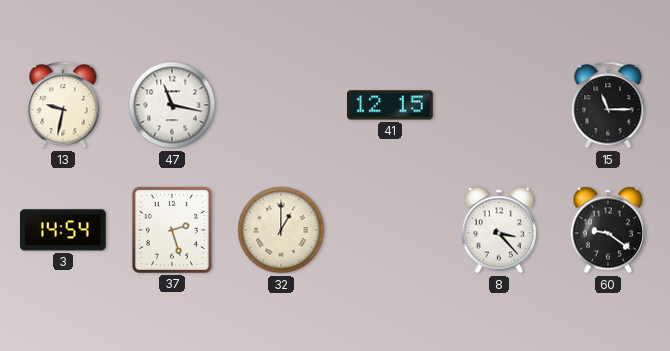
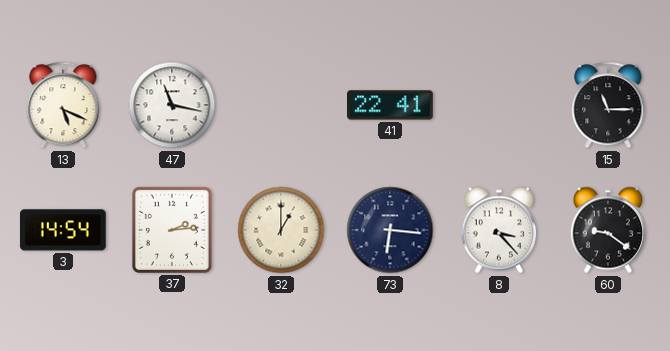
13: 9:32 -> 5:19 (63, 105)
41: 12:15 -> 22:41 (391, 105)
37: 2:27 -> 2:14 (172, 230)
73: none -> 6:16 (390, 230)
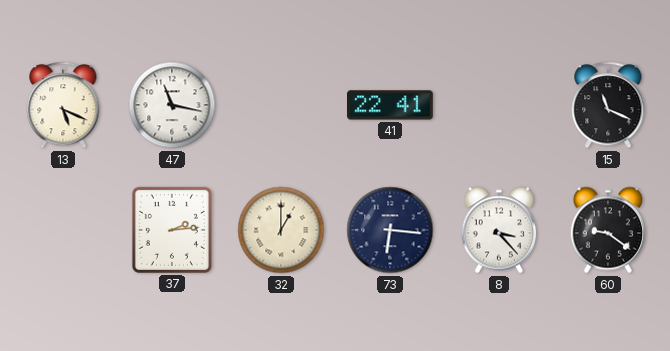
15: 11:15 -> 11:19 (608, 105)
3: 14:54 -> none (63, 230)
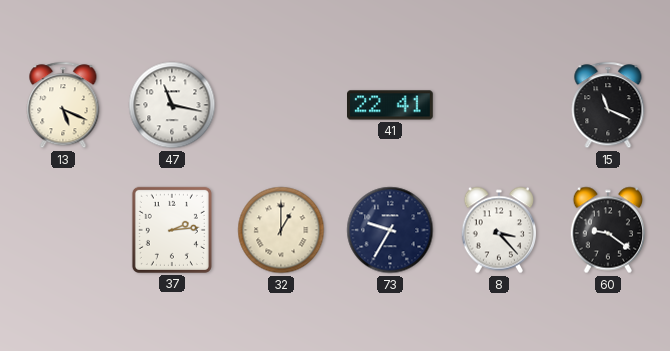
73: 6:16 -> 9:35 (390, 230)
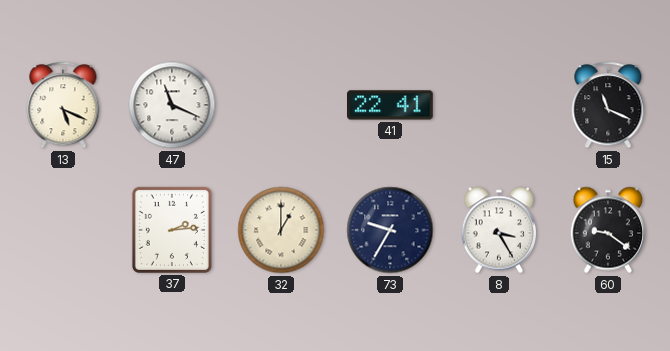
47: 11:17 -> 11:19 (172, 105)
8: 3:23 -> 3:25 (498, 230)
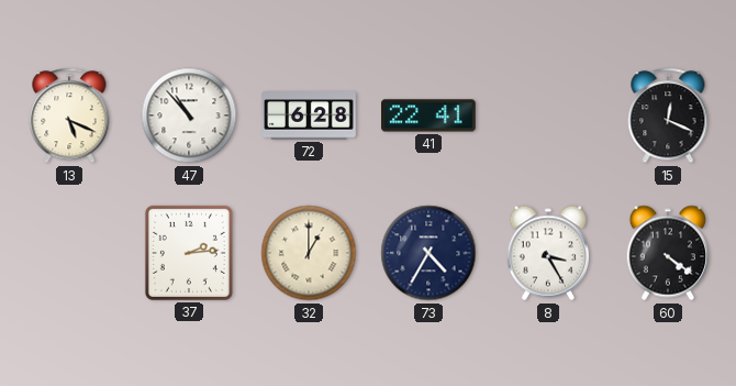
47: 11:19 -> 10:53 (189, 115)
72: none -> 6:28 (309, 115)
15: 11:19 -> 12:19 (668, 115)
73: 9:35 -> 4:35 (428, 253)
60: 9:21 -> 4:21 (667, 253)
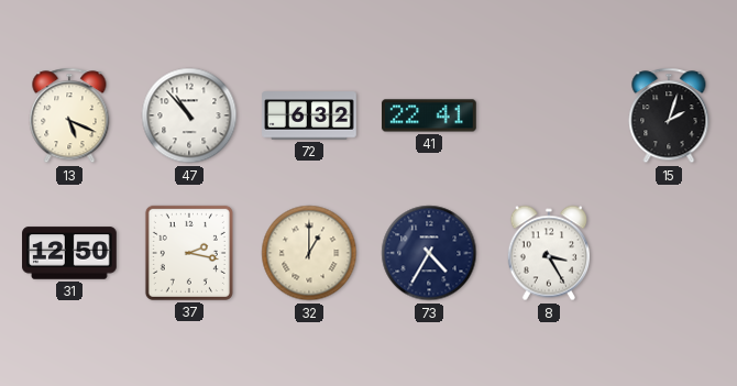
72: 6:28 -> 6:32 (309, 115)
15: 12:19 -> 2:03 (669, 115)
31: none -> 12:50 (69, 253)
37: 2:14 -> 2:17 (189, 253)
60: 4:21 -> none (667, 253)
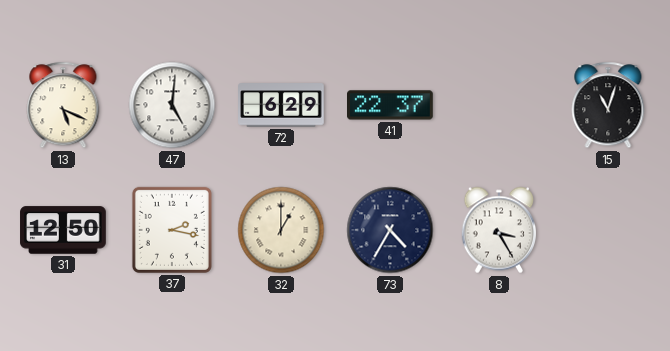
47: 10:53 -> 5:01 (172, 105)
72: 6:32 -> 6:29 (281, 105)
41: 22:41 -> 22:37 (391, 105)
15: 2:03 -> 11:03 (608, 105)
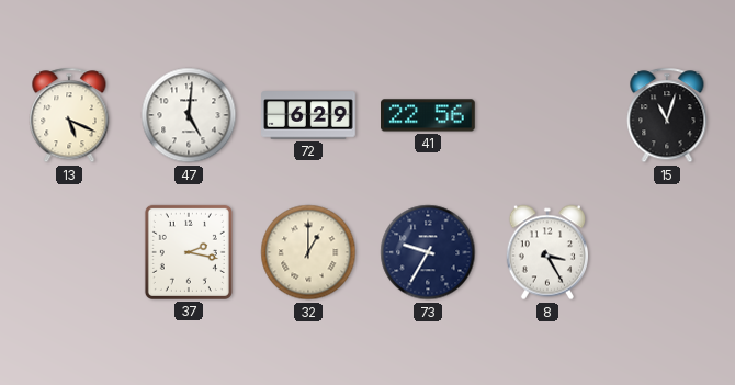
41: 22:37 -> 22:56 (429, 115)
31: 12:50 -> none (63, 230)
73: 4:35 -> 9:35 (428, 252)
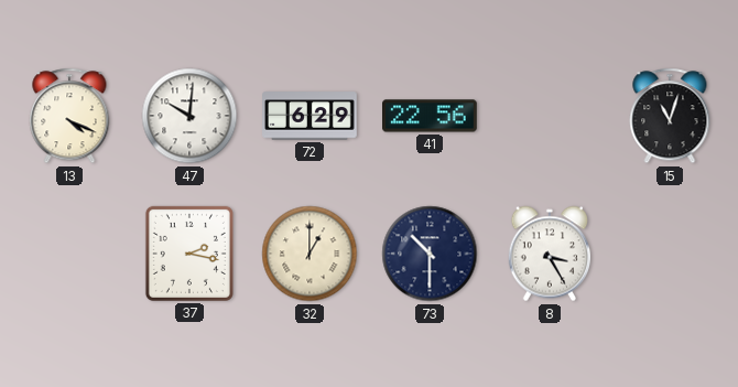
13: 5:19 -> 4:19 (69, 116)
47: 5:01 -> 10:01 (189, 116)
73: 9:35 -> 10:30 (430, 254)
